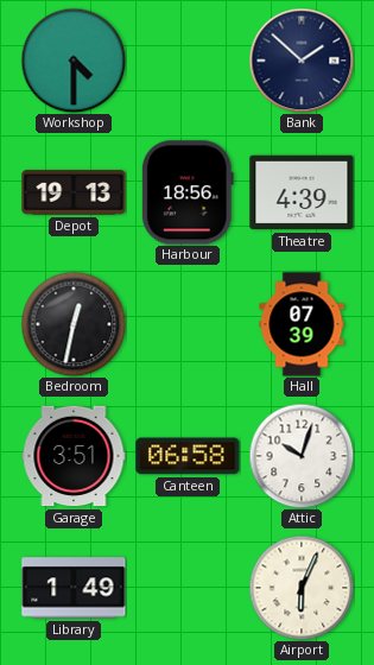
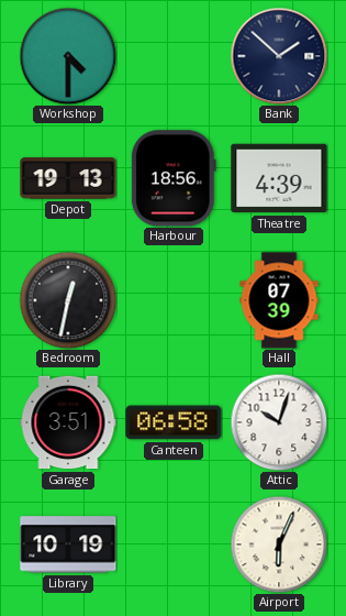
Library: 1:49 -> 10:19 (68, 544)
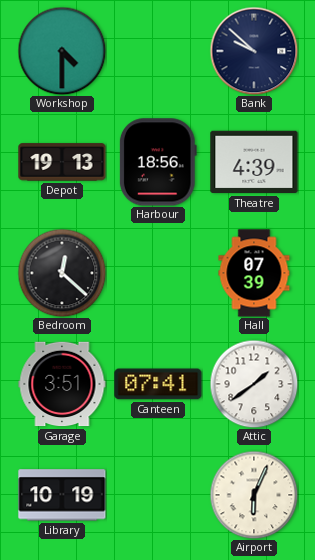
Bank: 1:52 -> 9:52 (254, 51)
Bedroom: 12:32 -> 12:22 (62, 273)
Canteen: 06:58 -> 07:41 (158, 384)
Attic: 10:03 -> 1:39 (254, 384)
